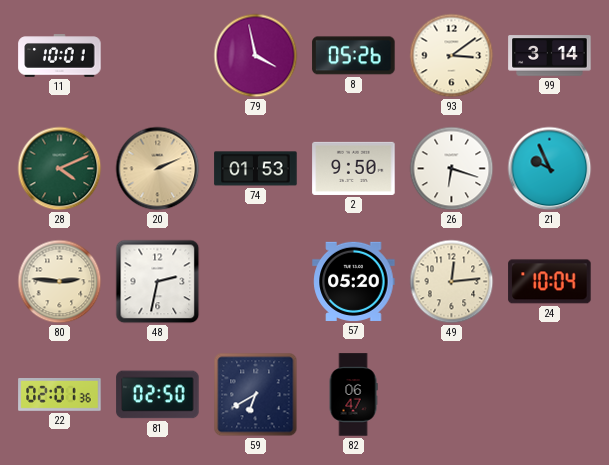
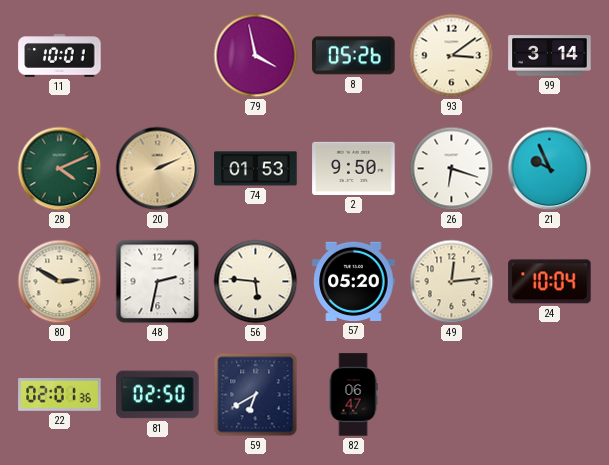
80: 2:46 -> 2:50 (60, 282)
56: none -> 5:46 (256, 282)
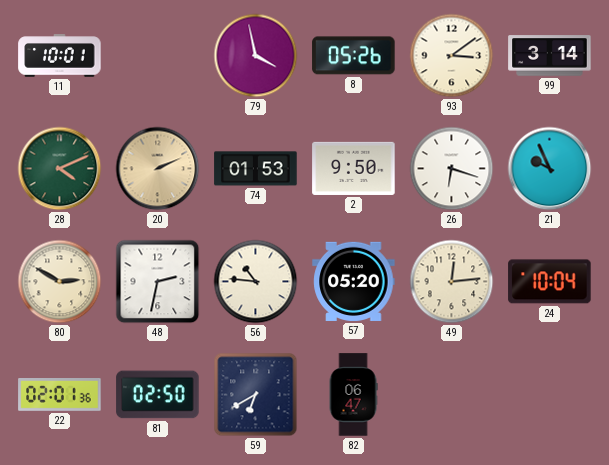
56: 5:46 -> 10:46 (256, 282)
